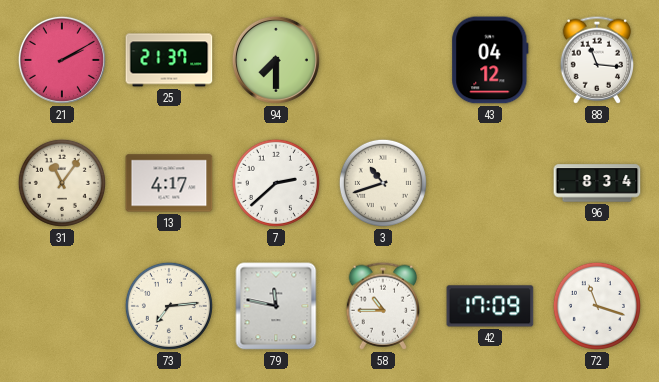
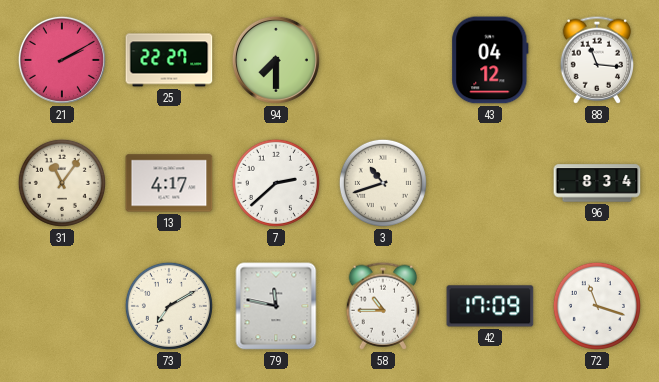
25: 21:37 -> 22:27 (169, 60)
73: 7:14 -> 7:10 (169, 306)
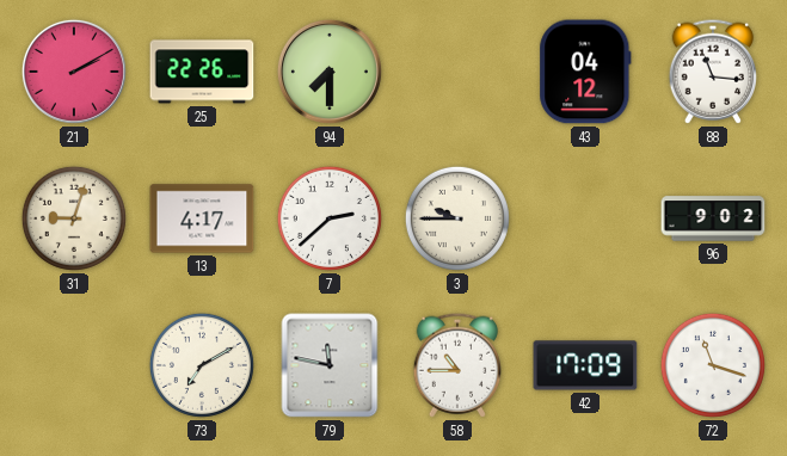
25: 22:27 -> 22:26 (202, 72)
31: 11:06 -> 9:03 (74, 218)
3: 10:42 -> 9:45 (457, 218)
96: 8:34 -> 9:02 (713, 218)
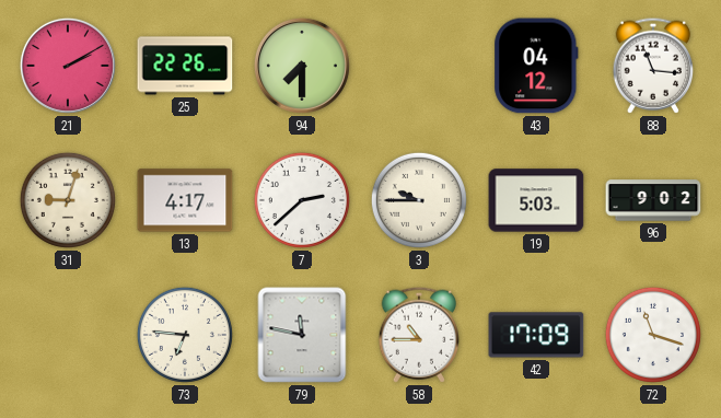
19: none -> 5:03 (536, 200)
73: 7:10 -> 6:46 (185, 335)
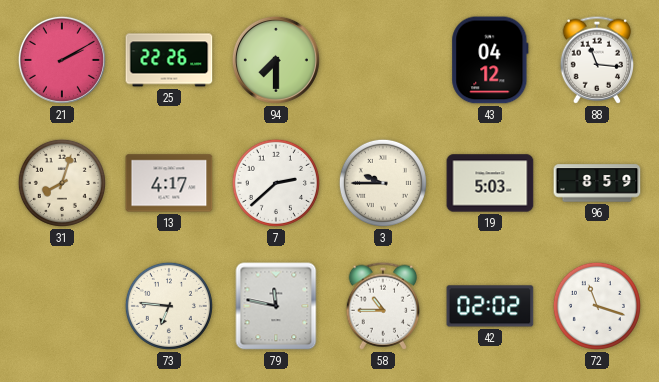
31: 9:03 -> 8:03 (62, 183)
96: 9:02 -> 8:59 (597, 183)
42: 17:09 -> 02:02 (490, 306)
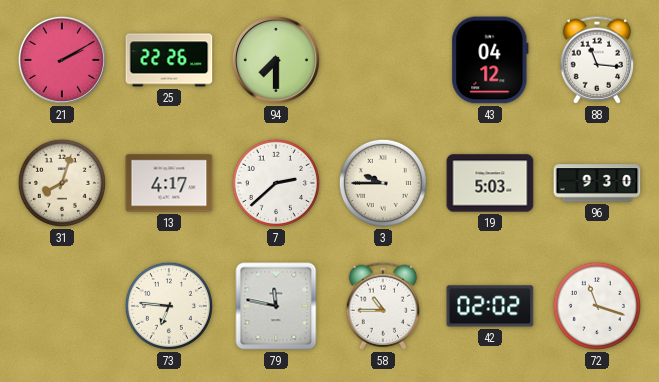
96: 8:59 -> 9:30 (597, 183)
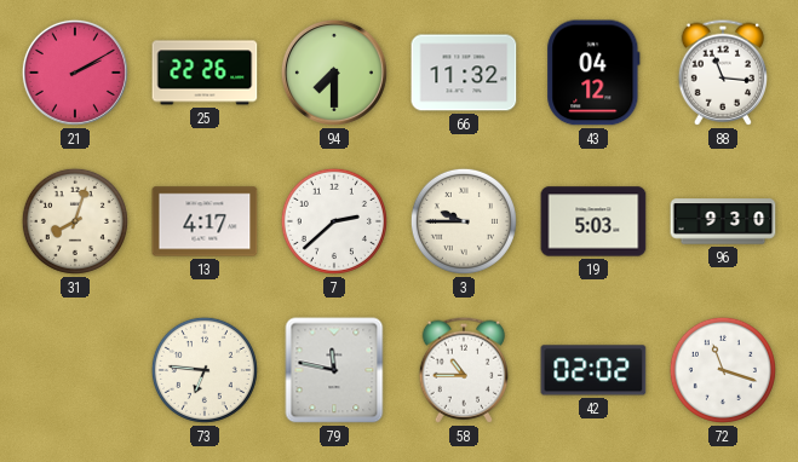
66: none -> 11:32 (464, 73)
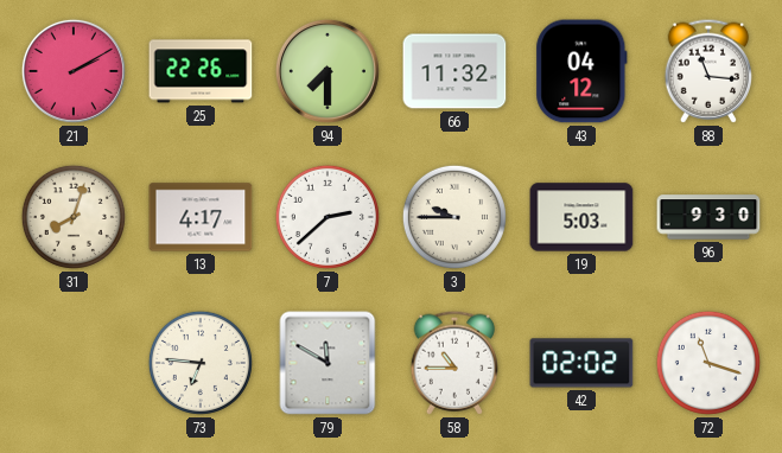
79: 11:47 -> 11:50 (328, 363)
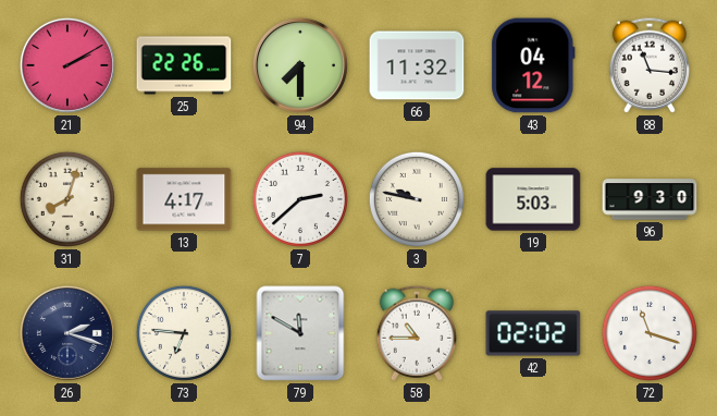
3: 9:45 -> 9:47 (417, 199)
26: none -> 2:18 (67, 333)
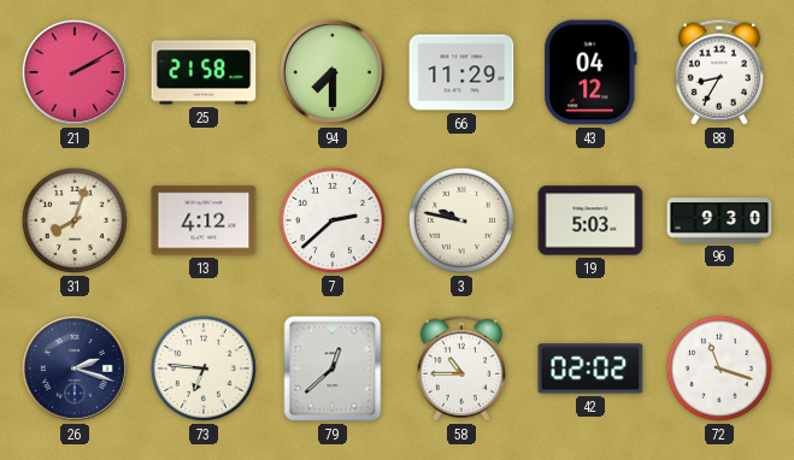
25: 22:26 -> 21:58 (204, 72)
66: 11:32 -> 11:29 (461, 72)
88: 11:16 -> 8:35 (719, 72)
13: 4:17 -> 4:12 (204, 220)
79: 11:50 -> 12:38 (333, 368)
